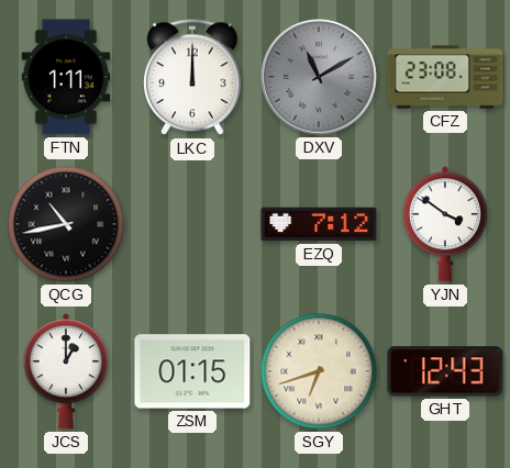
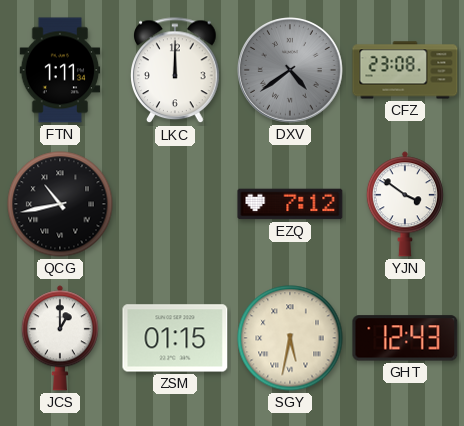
DXV: 11:10 -> 4:39 (291, 71)
SGY: 6:42 -> 5:32 (290, 338)
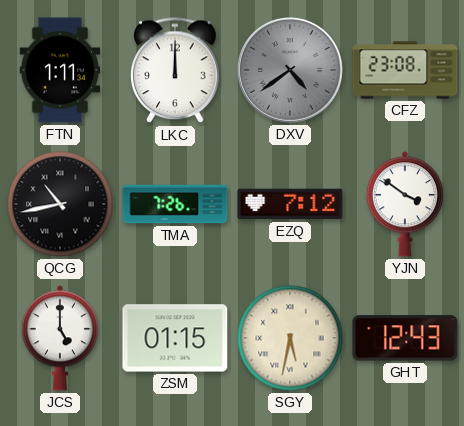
TMA: none -> 7:26 (175, 204)
JCS: 1:00 -> 5:00 (60, 338)
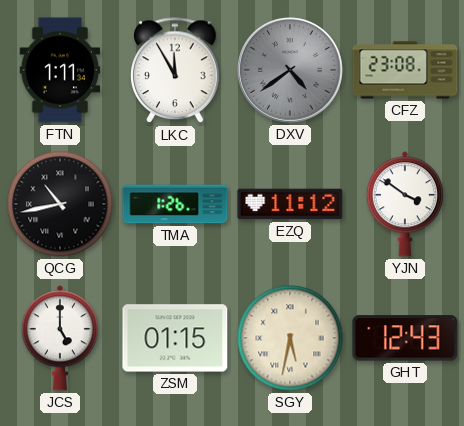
LKC: 12:00 -> 11:55 (175, 71)
TMA: 7:26 -> 1:26 (175, 204)
EZQ: 7:12 -> 11:12 (290, 204)
